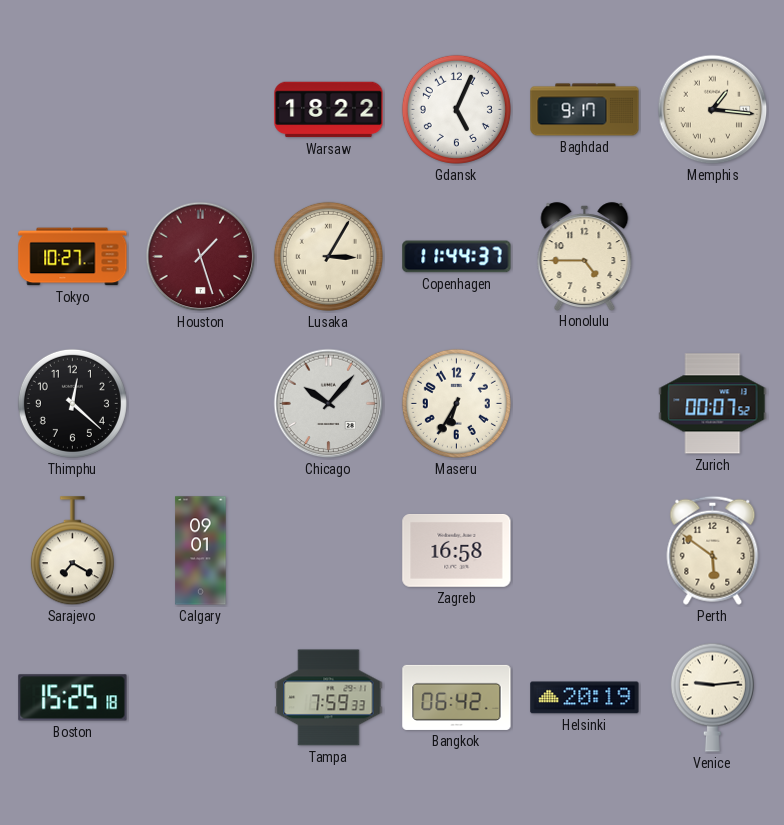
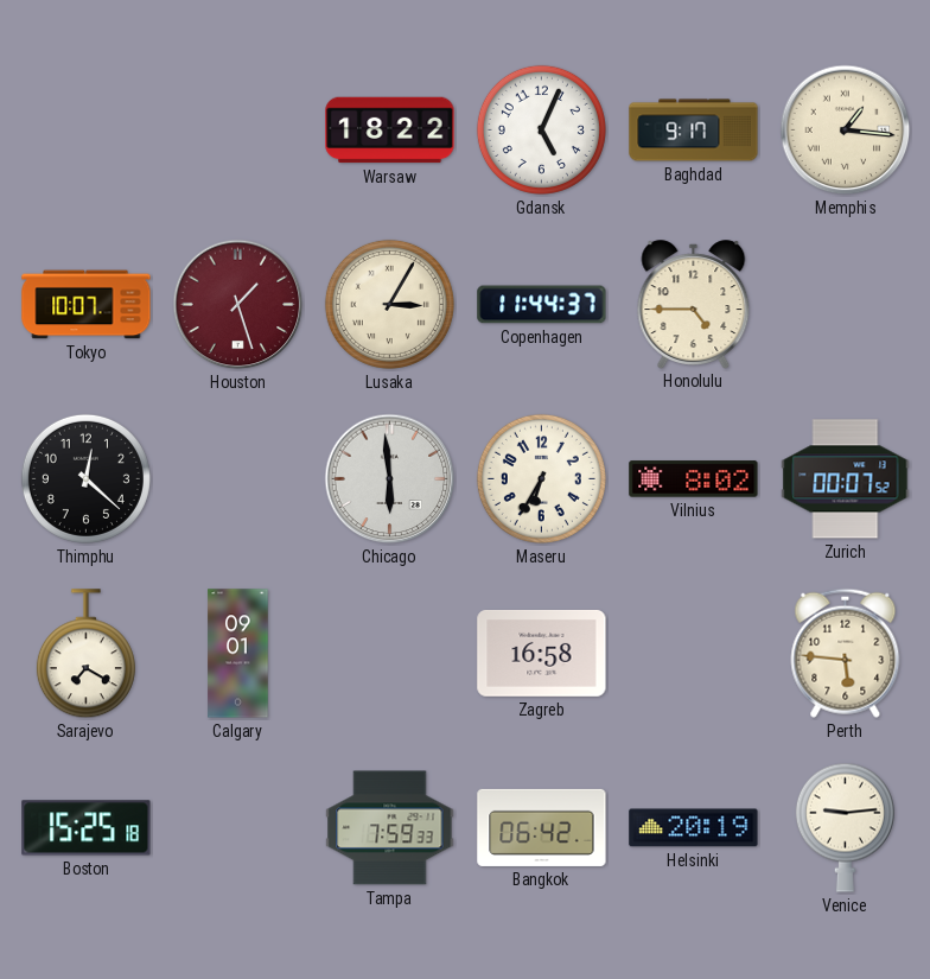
Tokyo: 10:27 -> 10:07 (87, 305)
Chicago: 10:07 -> 5:59 (390, 479)
Vilnius: none -> 8:02 (694, 479)
Perth: 5:51 -> 5:46 (846, 653)
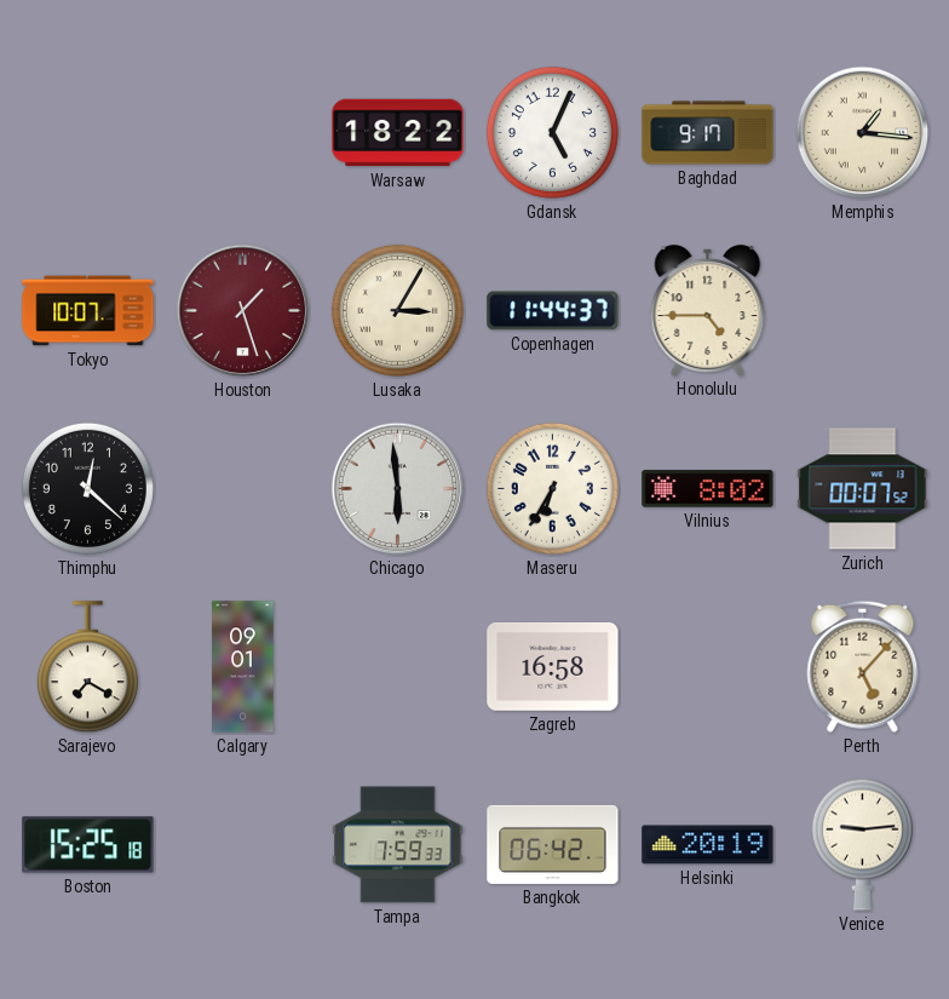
Perth: 5:46 -> 5:07 (863, 666)
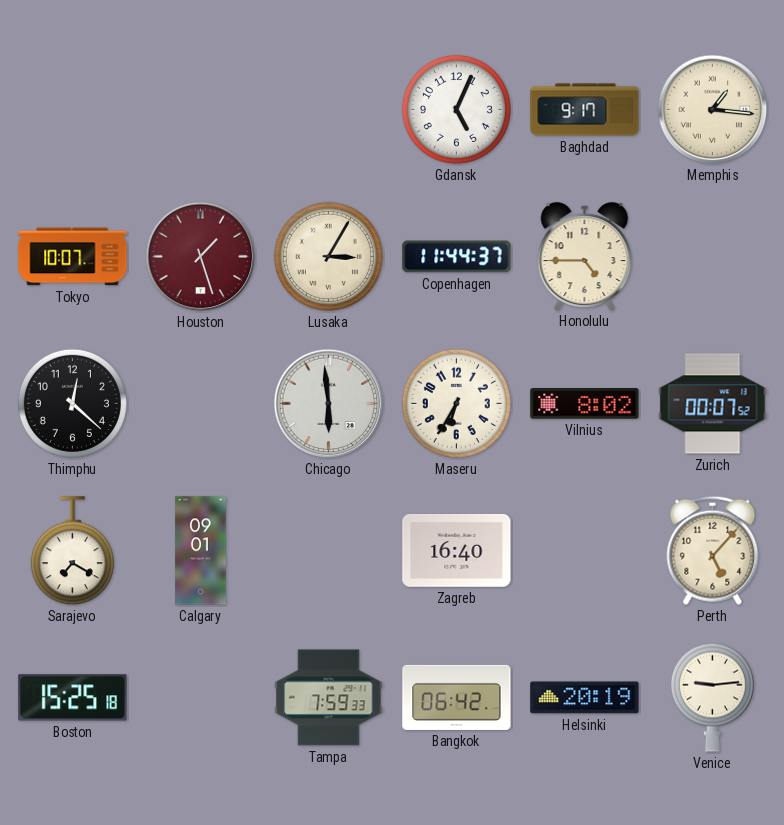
Warsaw: 18:22 -> none (398, 133)
Zagreb: 16:58 -> 16:40 (457, 550)
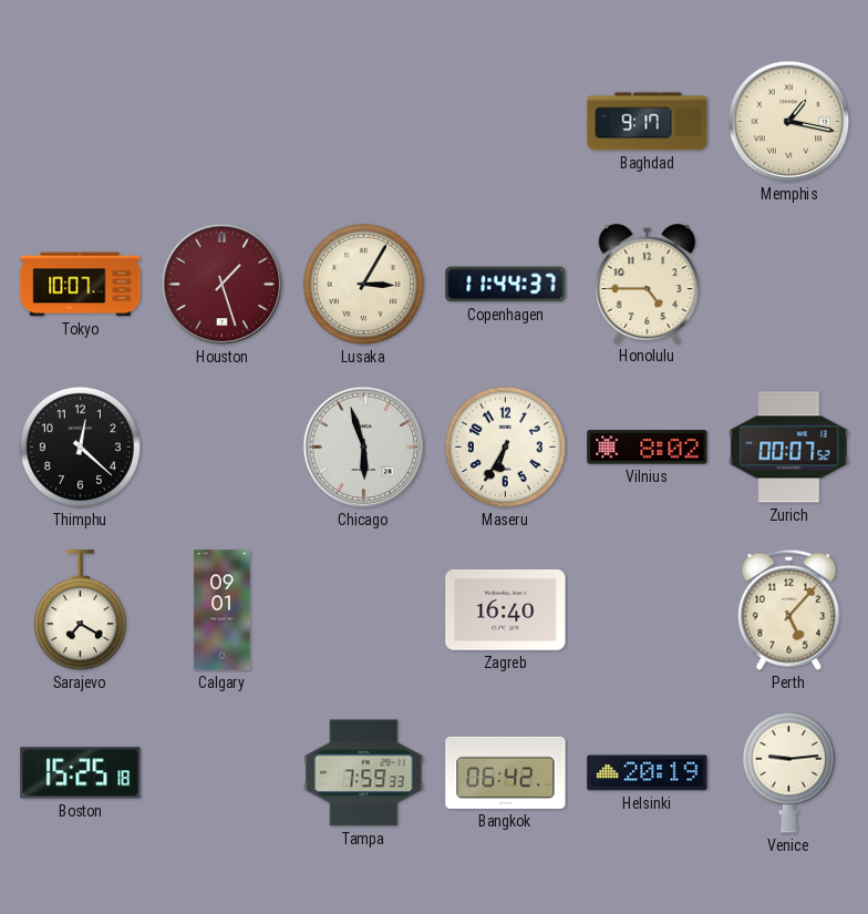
Gdansk: 5:04 -> none (456, 109)
Memphis: 1:16 -> 1:17 (789, 122)
Chicago: 5:59 -> 5:57 (364, 448)
